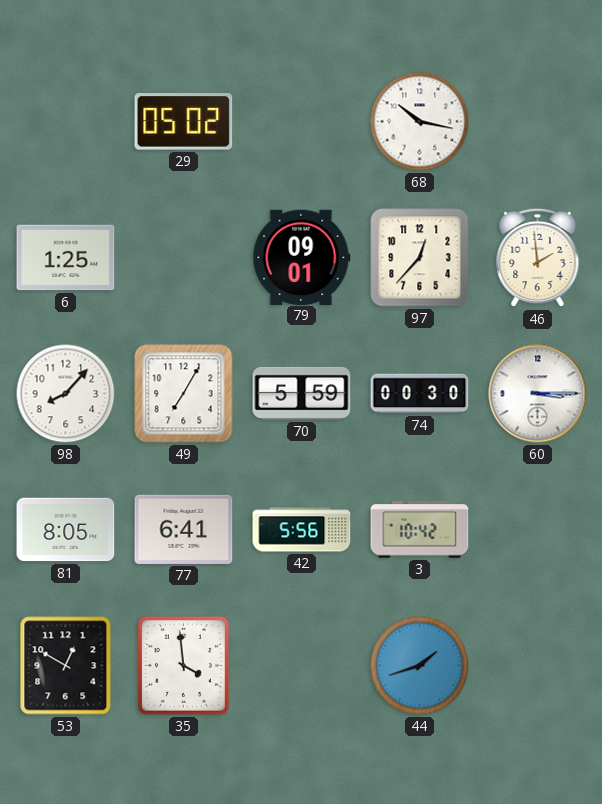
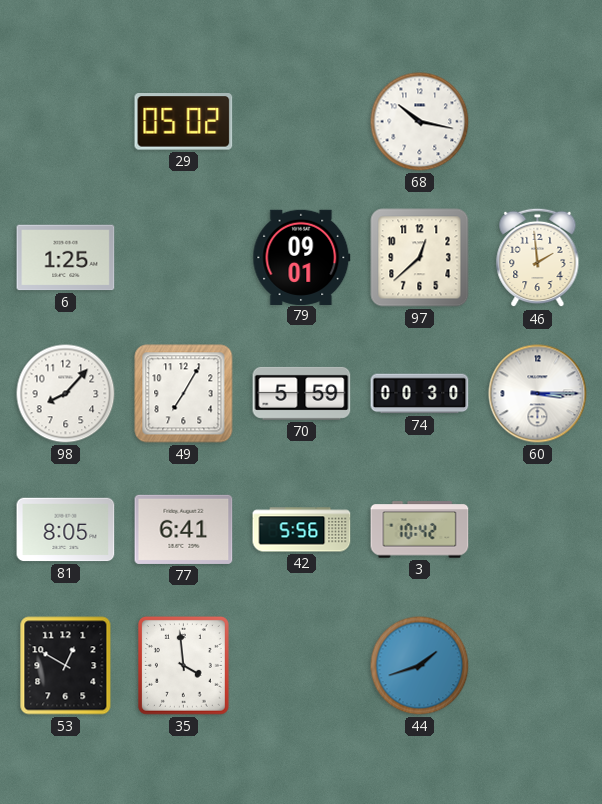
97: 12:37 -> 12:38 (420, 258)
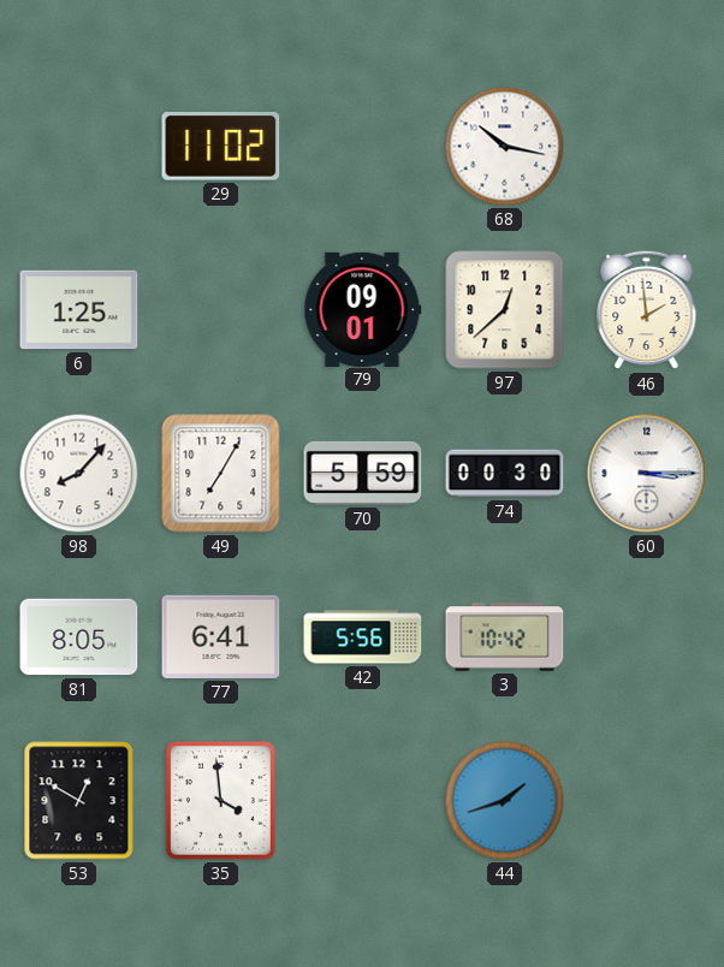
29: 05:02 -> 11:02 (221, 147)
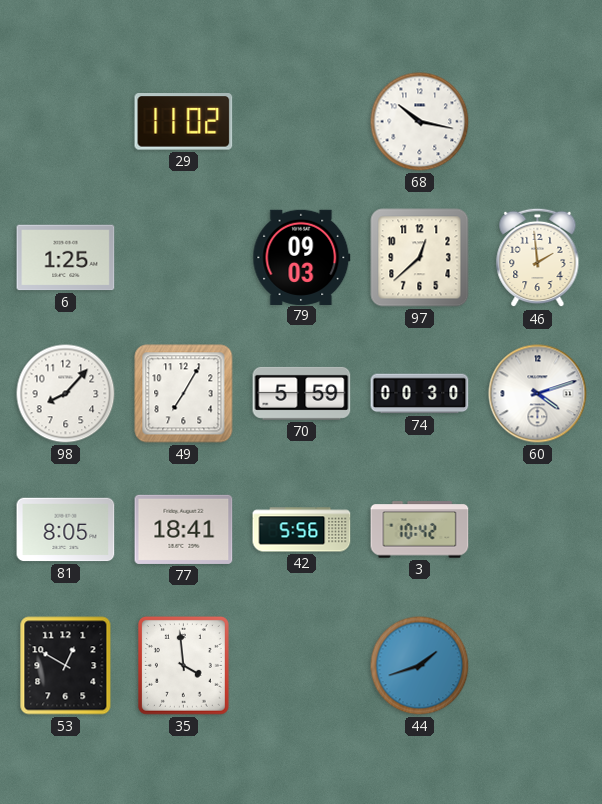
79: 09:01 -> 09:03 (302, 257)
60: 3:15 -> 4:12 (538, 394)
77: 6:41 -> 18:41 (184, 529)
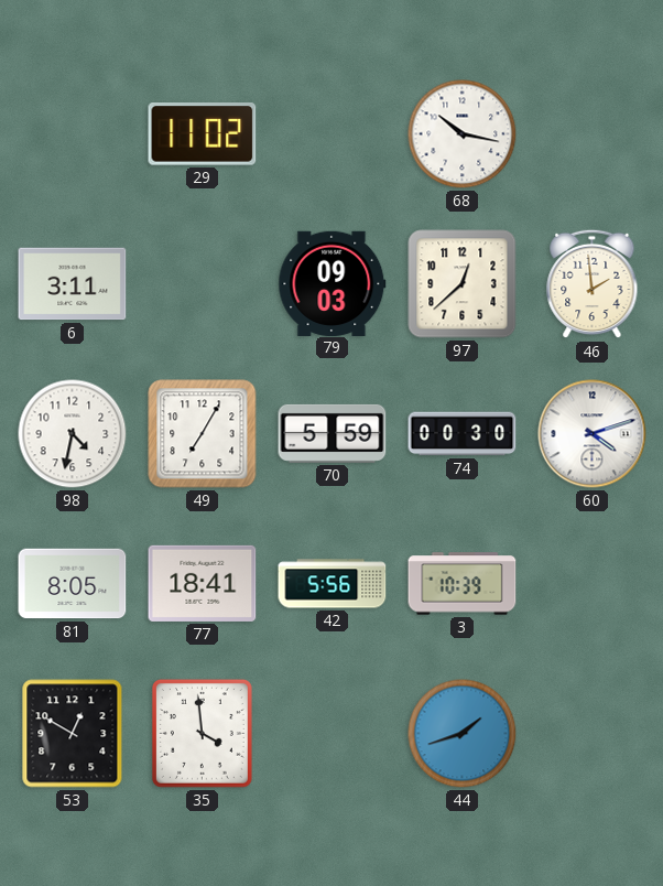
6: 1:25 -> 3:11 (73, 284)
98: 8:07 -> 4:32 (73, 434)
3: 10:42 -> 10:39 (463, 584)
